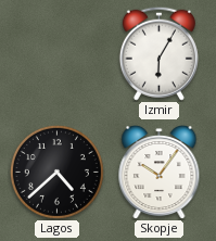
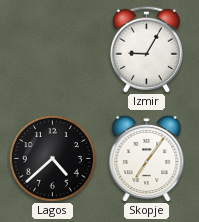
Izmir: 6:05 -> 9:05 (146, 49)
Skopje: 10:06 -> 7:06 (147, 158)
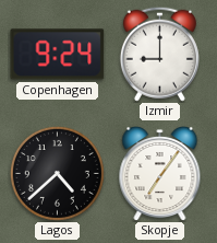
Copenhagen: none -> 9:24 (58, 55)
Izmir: 9:05 -> 9:00 (159, 54)
